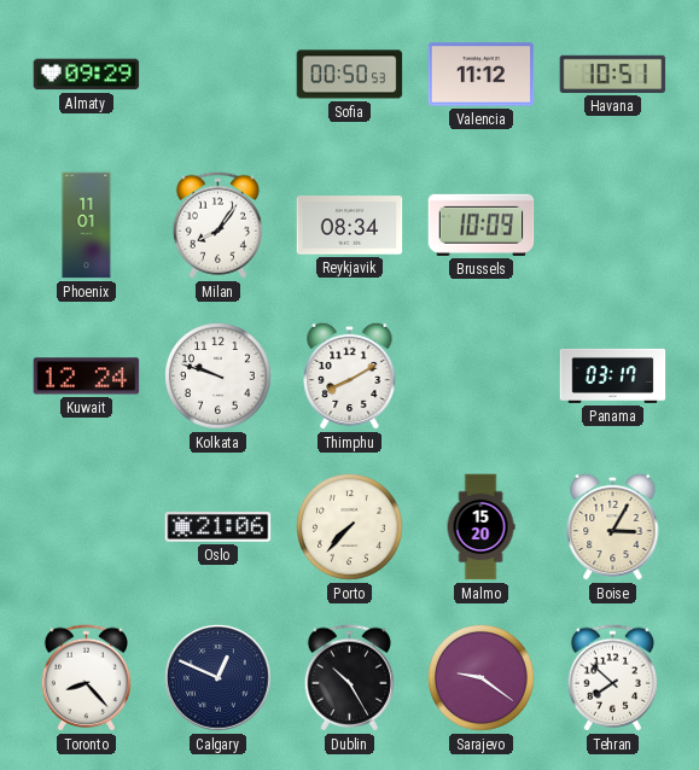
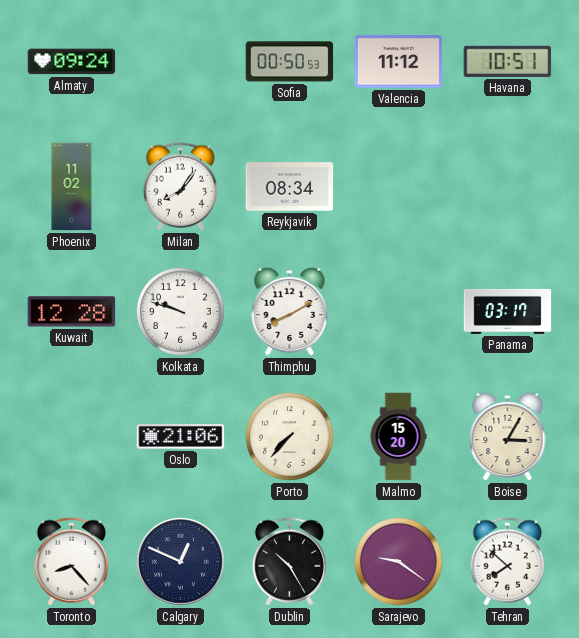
Almaty: 09:29 -> 09:24 (72, 62)
Phoenix: 11:01 -> 11:02 (72, 187)
Brussels: 10:09 -> none (482, 224)
Kuwait: 12:24 -> 12:28 (72, 312)
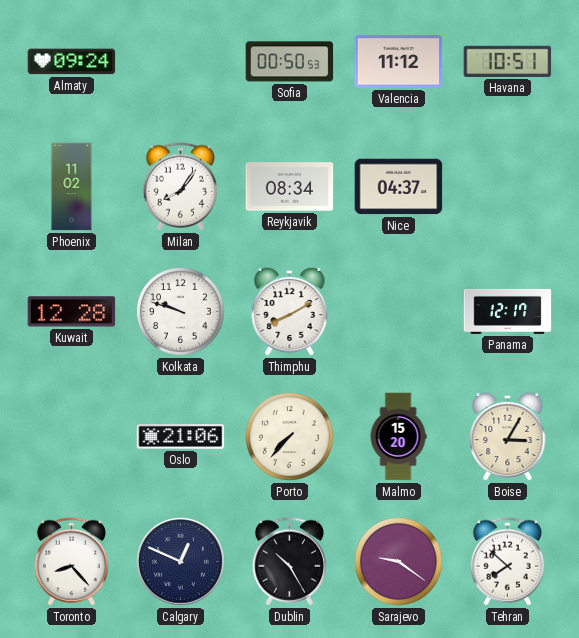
Nice: none -> 04:37 (399, 187)
Panama: 03:17 -> 12:17 (508, 311)
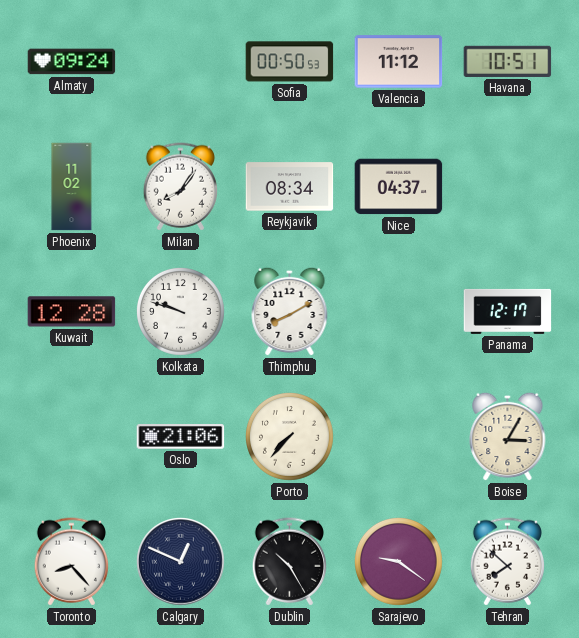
Malmo: 15:20 -> none (398, 437)
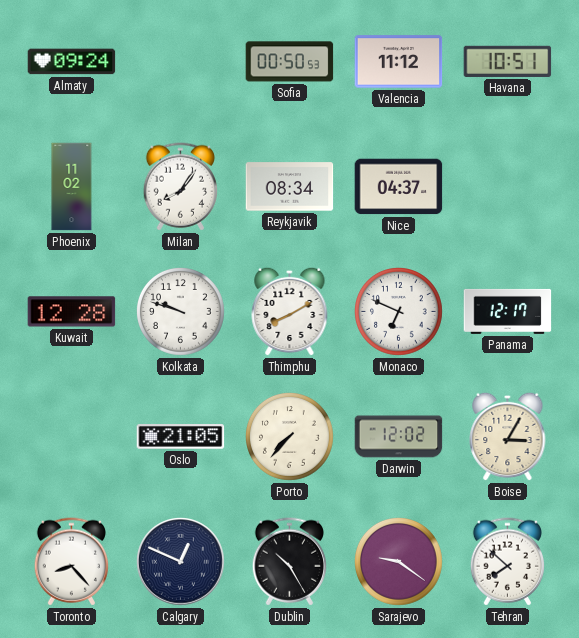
Monaco: none -> 6:49 (399, 312)
Oslo: 21:06 -> 21:05 (181, 437)
Darwin: none -> 12:02 (399, 437)
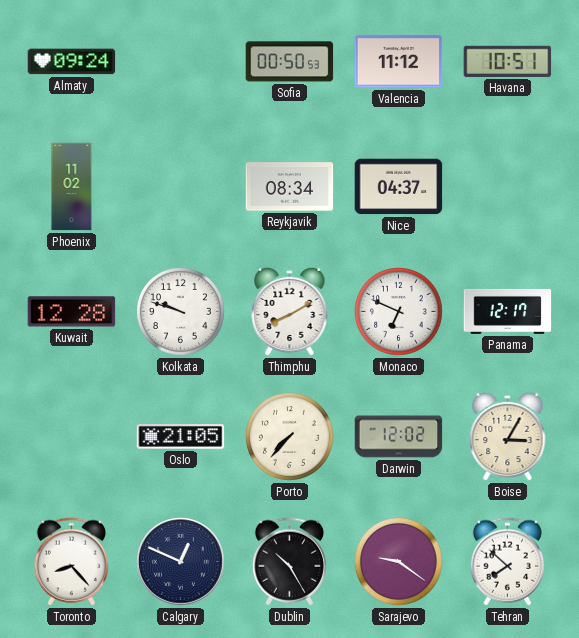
Milan: 8:06 -> none (180, 187)
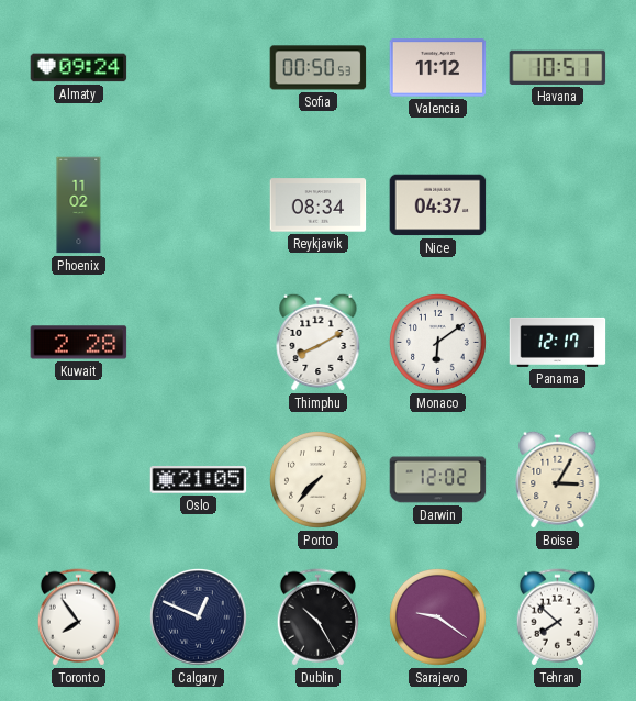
Kuwait: 12:28 -> 2:28 (79, 343)
Kolkata: 9:48 -> none (181, 312)
Monaco: 6:49 -> 6:09 (438, 343)
Toronto: 8:23 -> 7:54 (78, 617)
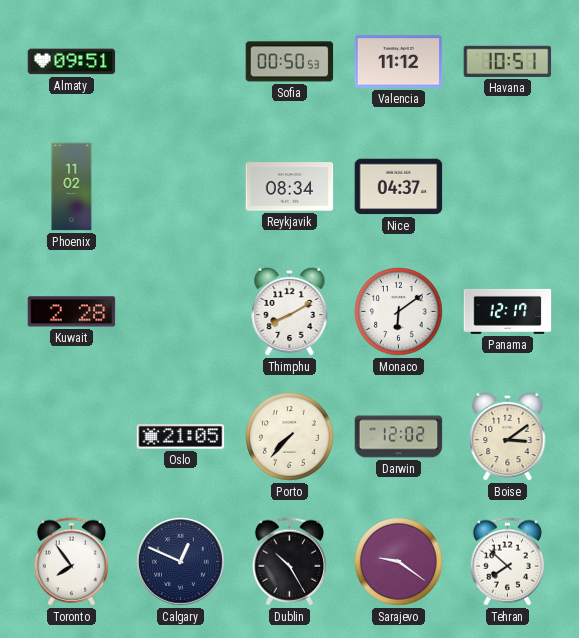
Almaty: 09:24 -> 09:51 (72, 62)
Boise: 3:05 -> 3:09 (508, 436)
